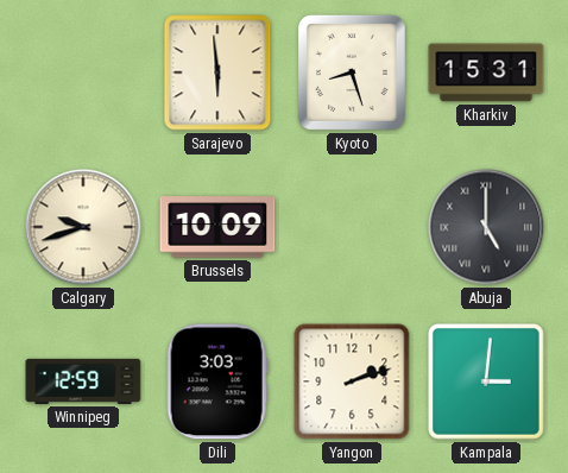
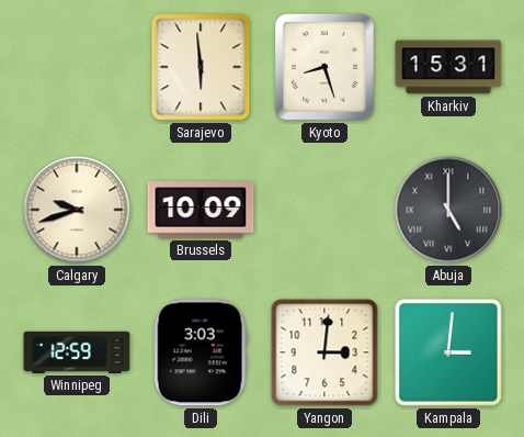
Yangon: 2:12 -> 3:01 (324, 352)
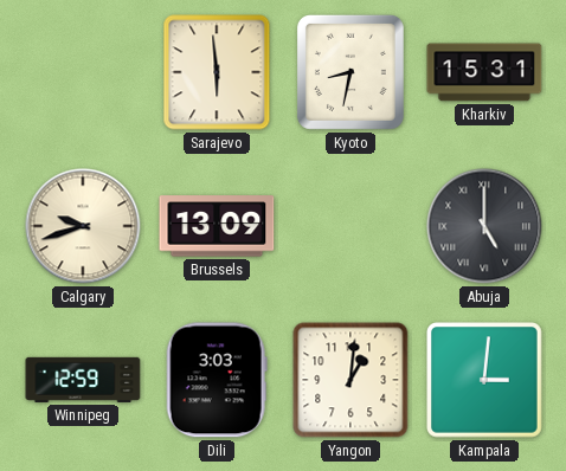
Kyoto: 8:27 -> 8:32 (350, 72)
Brussels: 10:09 -> 13:09 (217, 226)
Yangon: 3:01 -> 1:01 (350, 380)
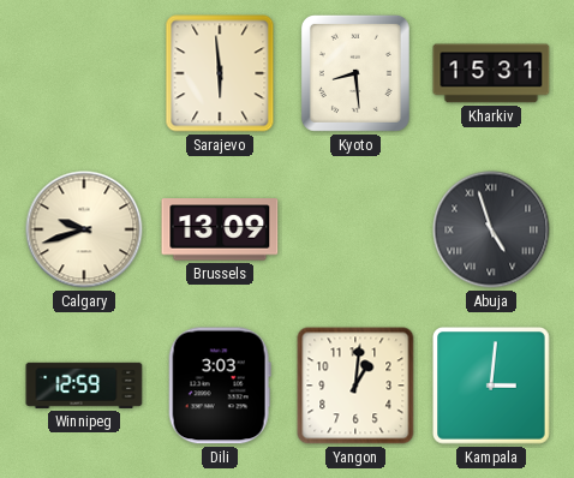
Kyoto: 8:32 -> 8:29 (355, 73)
Abuja: 5:00 -> 4:57 (491, 229)
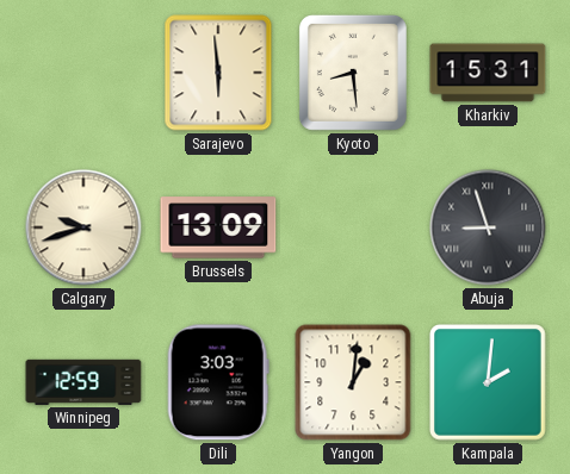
Abuja: 4:57 -> 8:57 (488, 227)
Kampala: 3:01 -> 2:01 (488, 382)
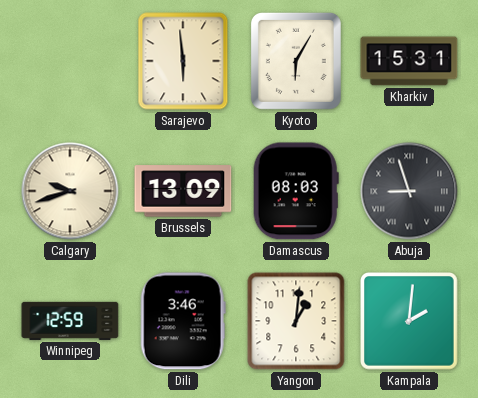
Kyoto: 8:29 -> 6:05 (296, 61)
Damascus: none -> 08:03 (296, 191)
Dili: 3:03 -> 3:46 (183, 321)
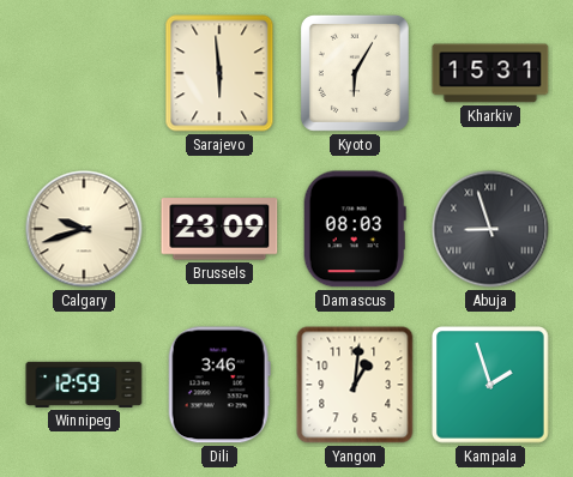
Brussels: 13:09 -> 23:09 (219, 229)
Kampala: 2:01 -> 1:57 (490, 385)
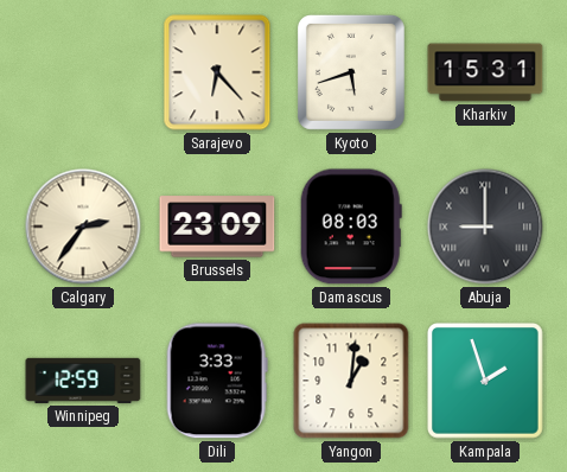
Sarajevo: 5:59 -> 6:23 (217, 72)
Kyoto: 6:05 -> 5:42 (351, 72)
Calgary: 9:42 -> 2:36 (83, 227)
Abuja: 8:57 -> 9:00 (485, 227)
Dili: 3:46 -> 3:33 (217, 381)
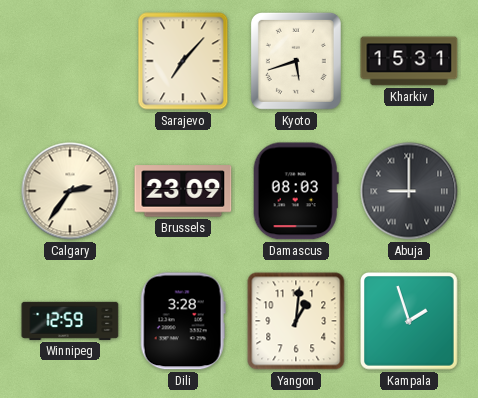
Sarajevo: 6:23 -> 7:07 (183, 61)
Dili: 3:33 -> 3:28 (183, 321)
